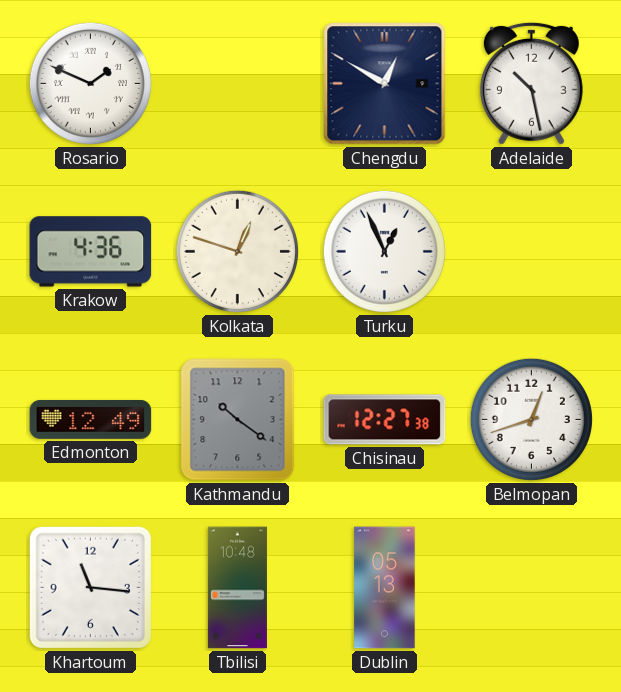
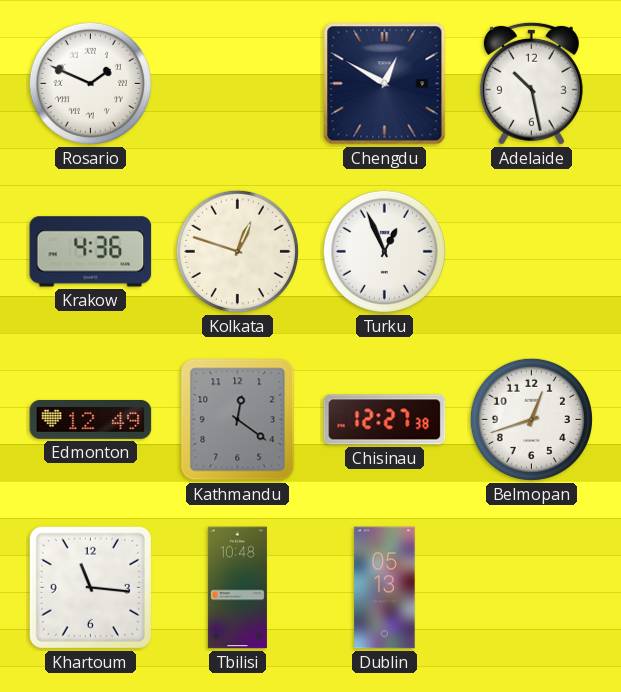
Kathmandu: 10:21 -> 12:21 (238, 420)
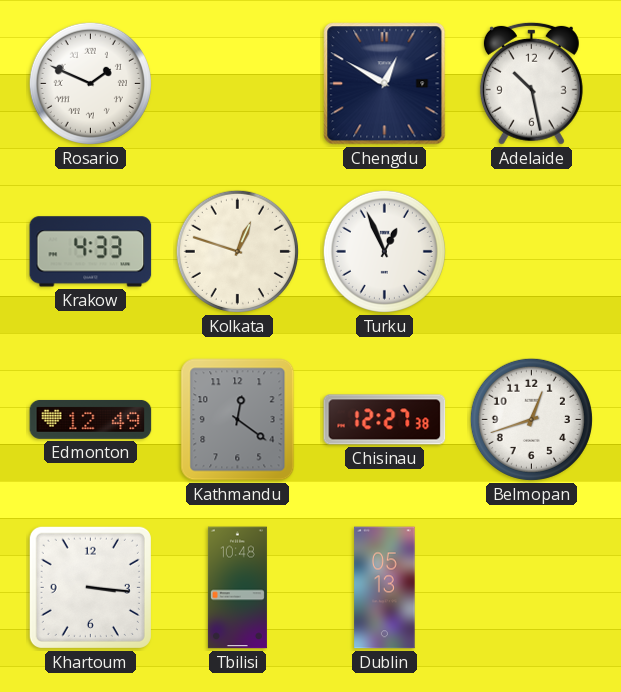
Krakow: 4:36 -> 4:33 (91, 252)
Khartoum: 11:16 -> 3:16 (90, 587)
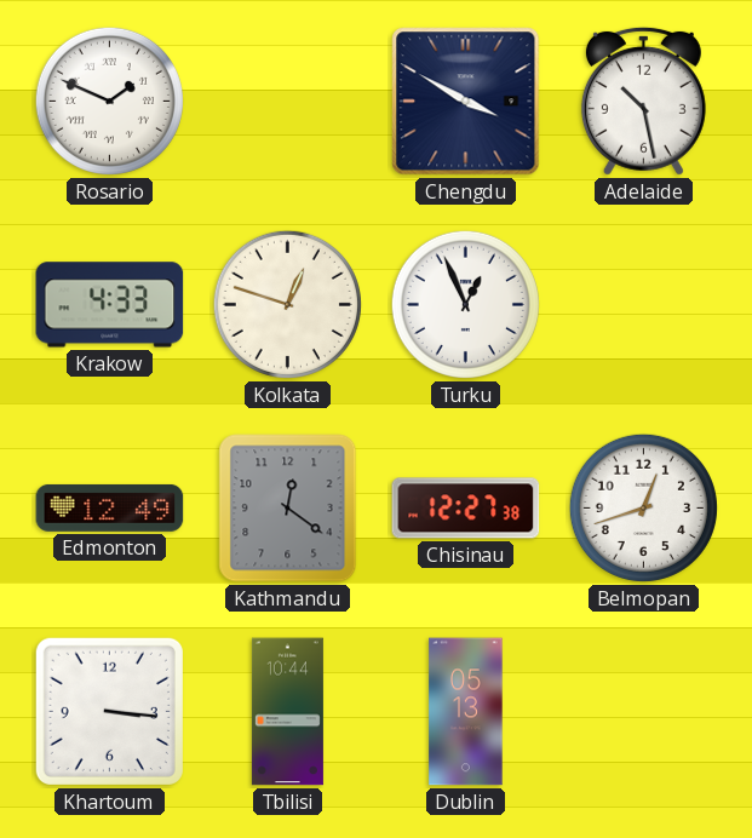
Chengdu: 12:50 -> 3:50 (466, 102)
Tbilisi: 10:48 -> 10:44 (287, 712)
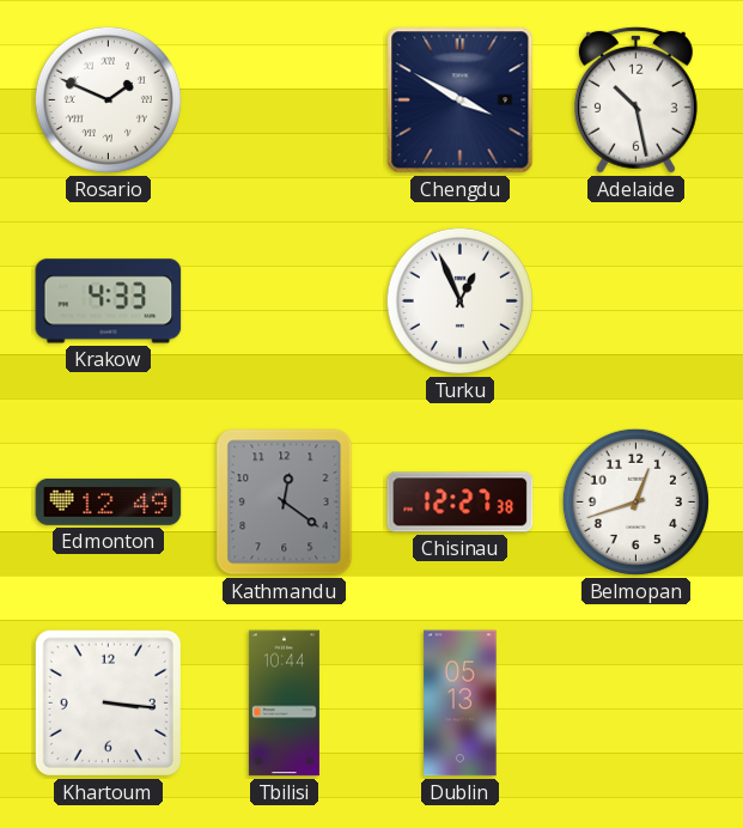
Kolkata: 12:48 -> none (287, 304)
